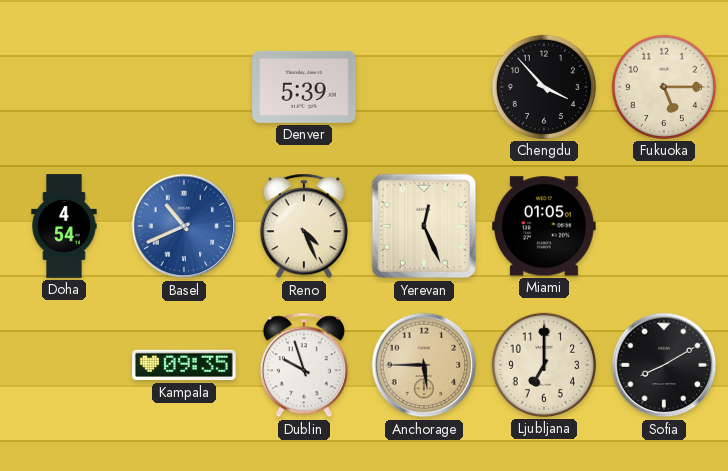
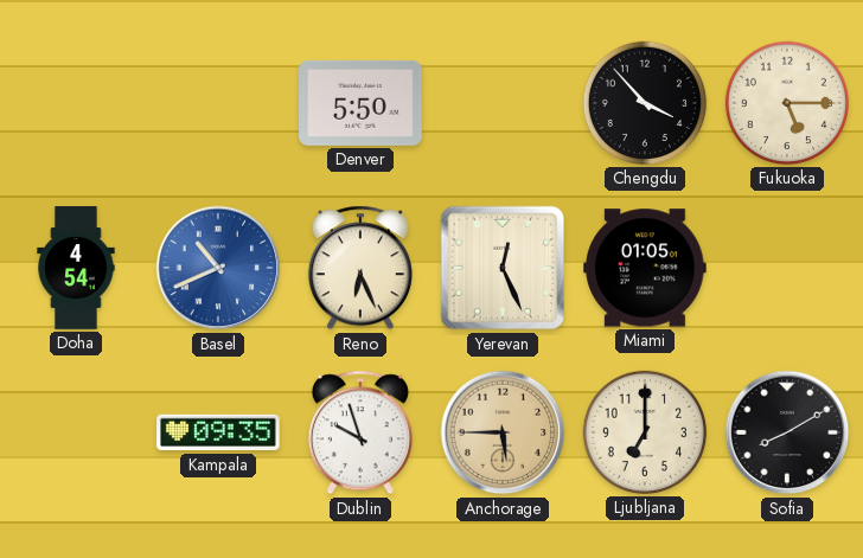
Denver: 5:39 -> 5:50 (360, 103)
Reno: 4:26 -> 6:26 (360, 268)
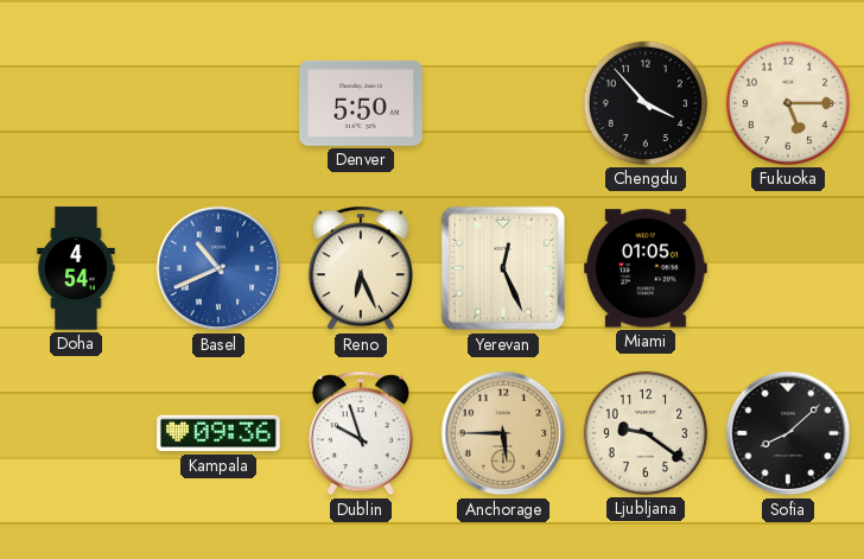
Kampala: 09:35 -> 09:36 (218, 433)
Ljubljana: 7:00 -> 9:21 (646, 433)
Sofia: 8:10 -> 8:08 (788, 433)
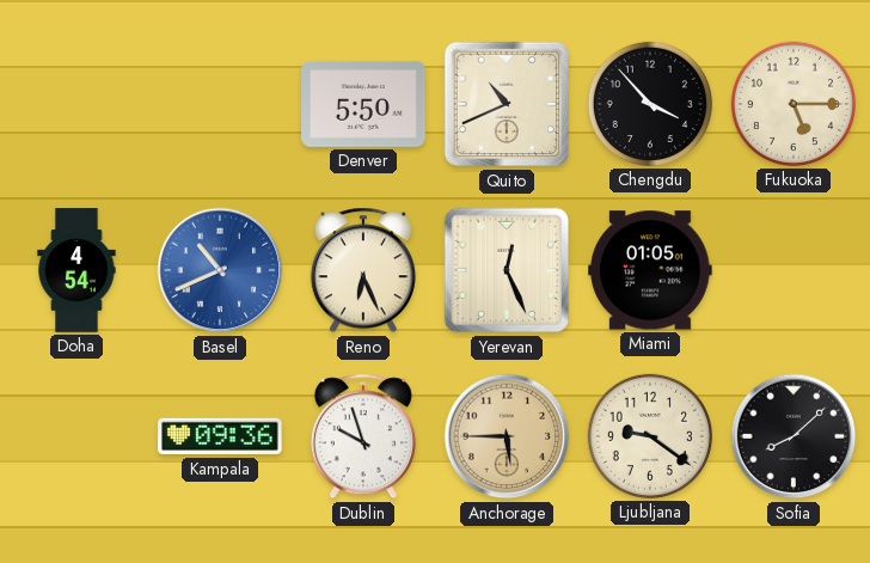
Quito: none -> 10:41 (507, 104)
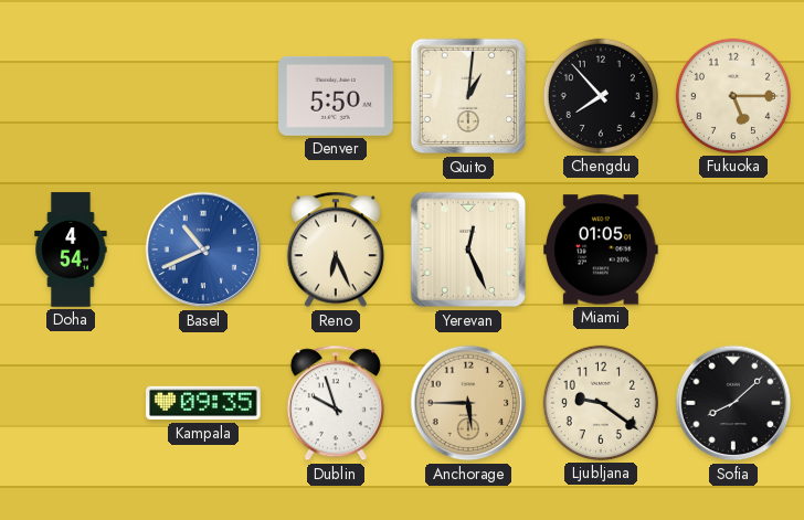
Quito: 10:41 -> 1:01 (468, 96)
Chengdu: 3:53 -> 7:53 (601, 96)
Kampala: 09:36 -> 09:35 (203, 403)
